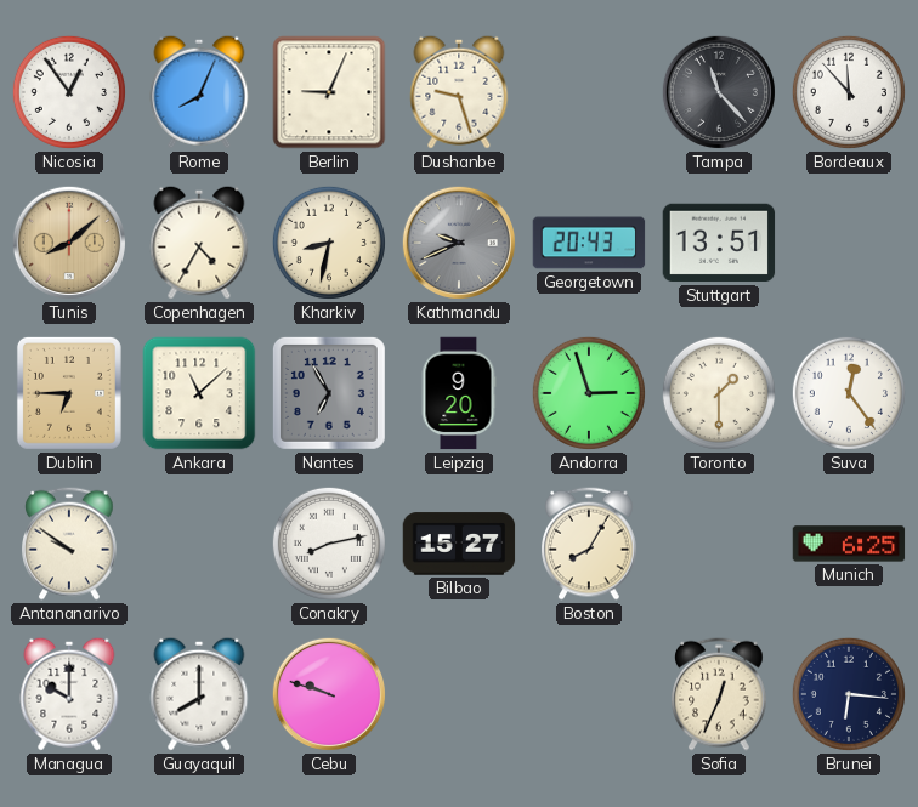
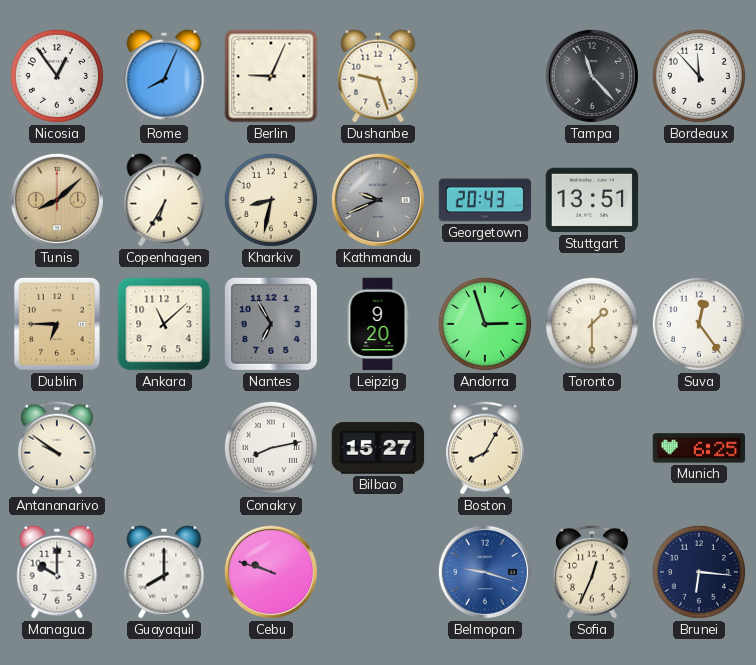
Copenhagen: 4:35 -> 6:35 (164, 200)
Belmopan: none -> 9:18 (485, 572)
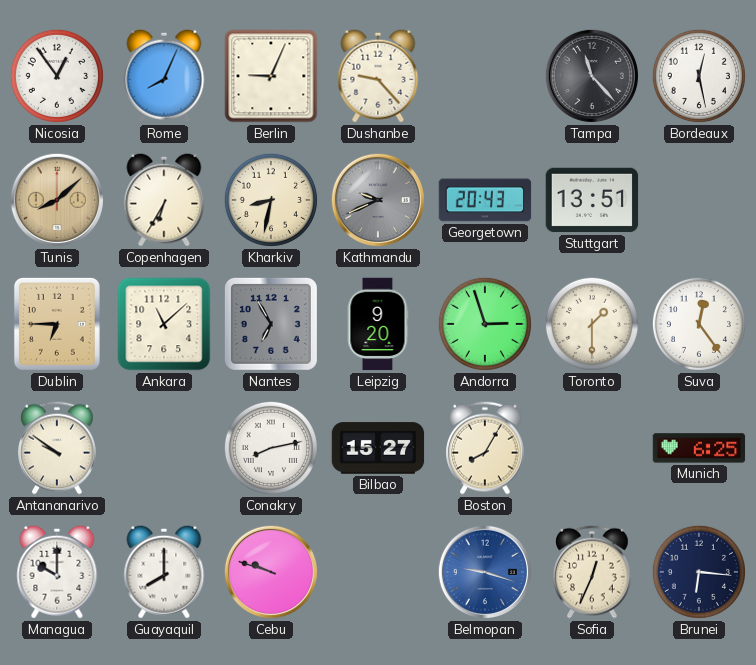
Dushanbe: 9:27 -> 9:23 (378, 76)
Bordeaux: 11:53 -> 12:28 (699, 76)
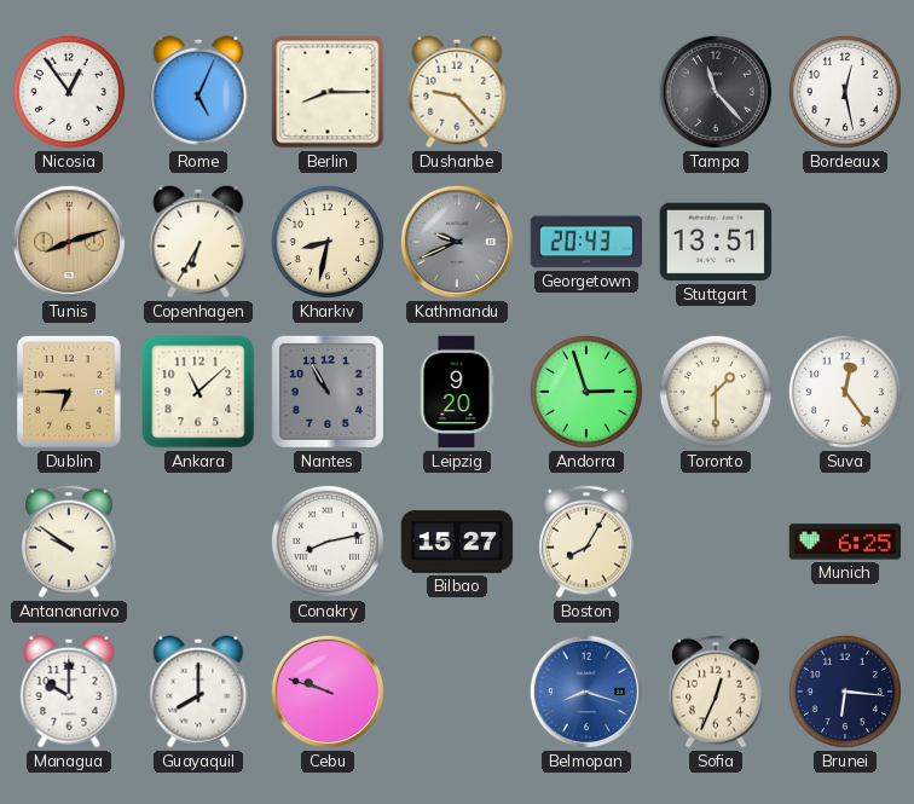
Rome: 8:04 -> 5:04 (198, 92)
Berlin: 9:04 -> 8:15 (328, 92)
Tunis: 8:08 -> 8:12 (69, 242)
Nantes: 6:55 -> 10:55 (328, 392)
Belmopan: 9:18 -> 8:18 (586, 692)
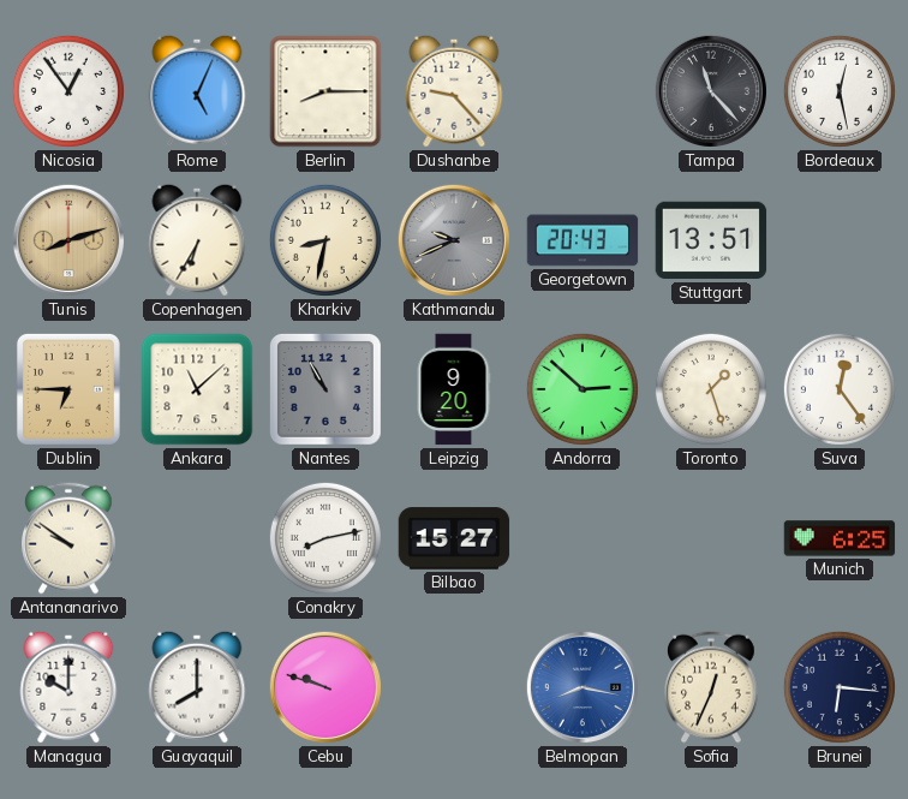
Andorra: 2:57 -> 2:52 (583, 389)
Toronto: 1:30 -> 1:27 (711, 389)
Boston: 8:05 -> none (586, 542)
Belmopan: 8:18 -> 8:17 (583, 687)
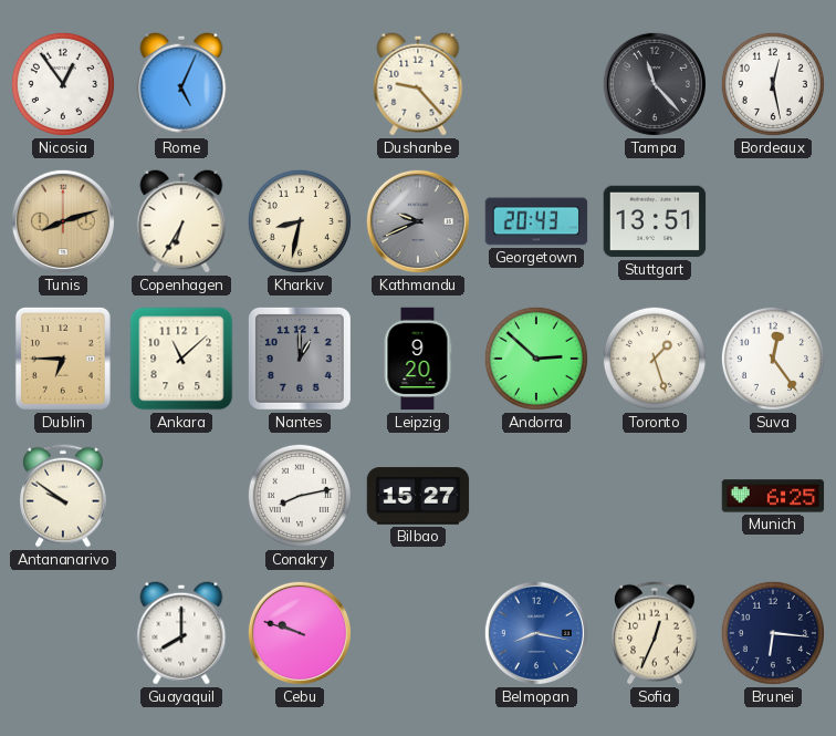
Berlin: 8:15 -> none (325, 91)
Nantes: 10:55 -> 1:00 (300, 359)
Managua: 10:00 -> none (68, 687)
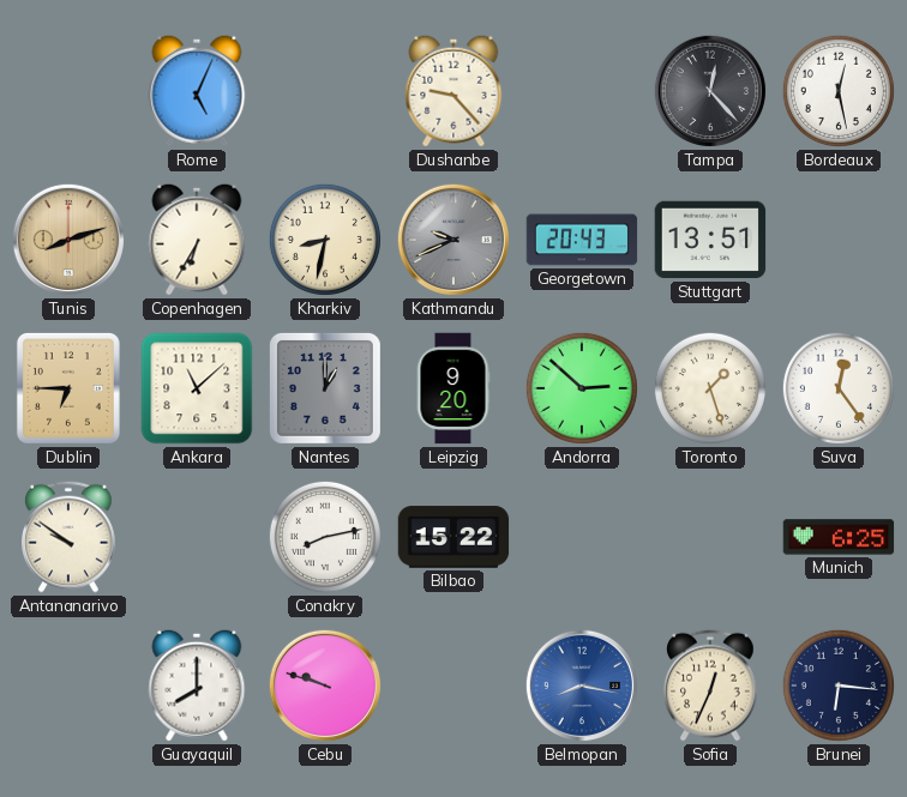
Nicosia: 12:54 -> none (63, 84)
Tampa: 11:23 -> 12:23 (710, 91)
Bilbao: 15:27 -> 15:22 (453, 537)
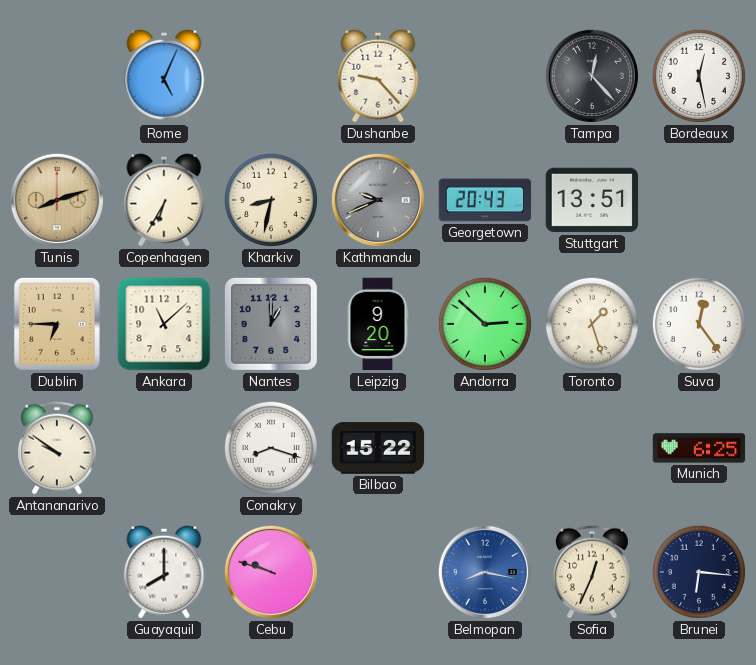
Conakry: 8:13 -> 8:18 (271, 448)
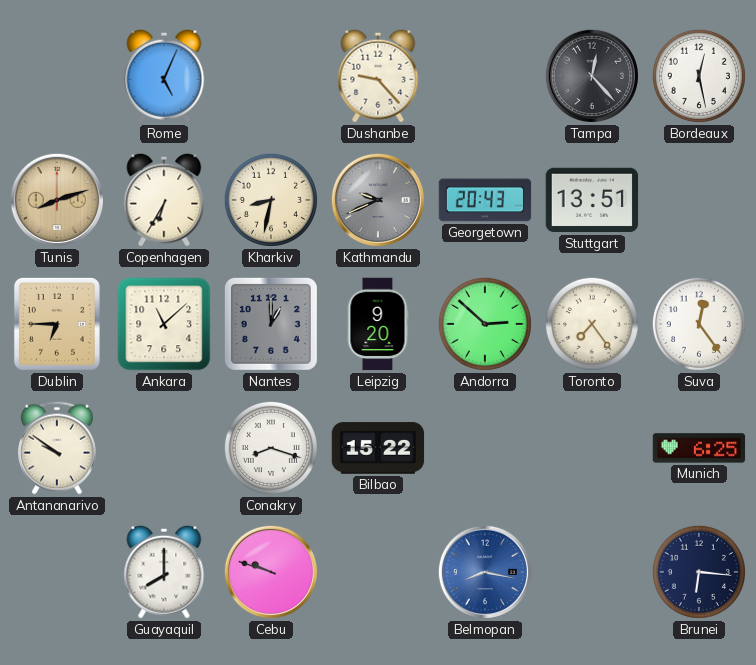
Toronto: 1:27 -> 7:24 (592, 324)
Sofia: 12:34 -> none (592, 572)
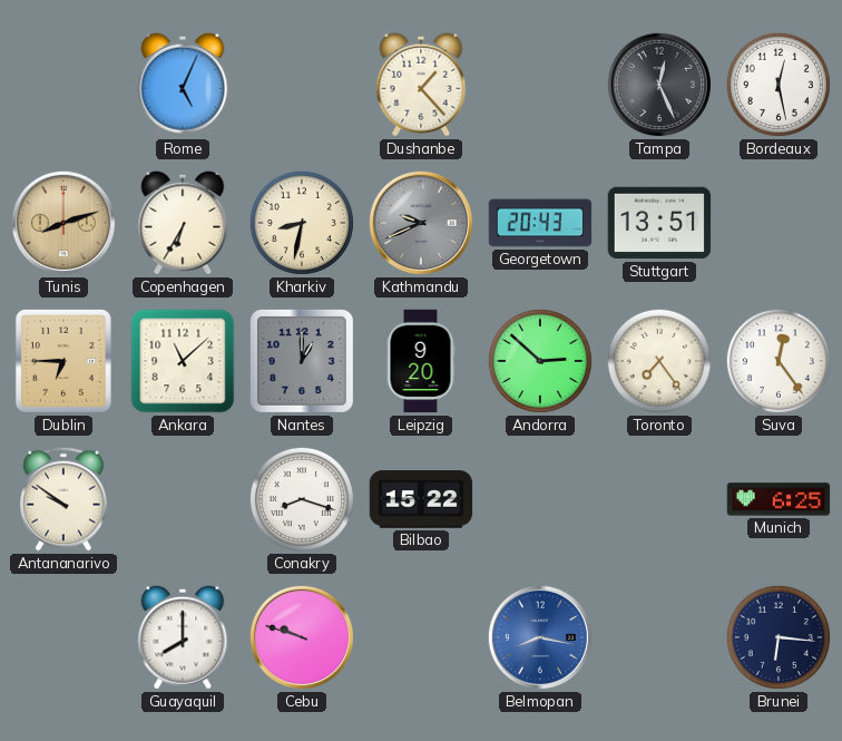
Dushanbe: 9:23 -> 1:23 (421, 85)
Tampa: 12:23 -> 12:26 (659, 85)
